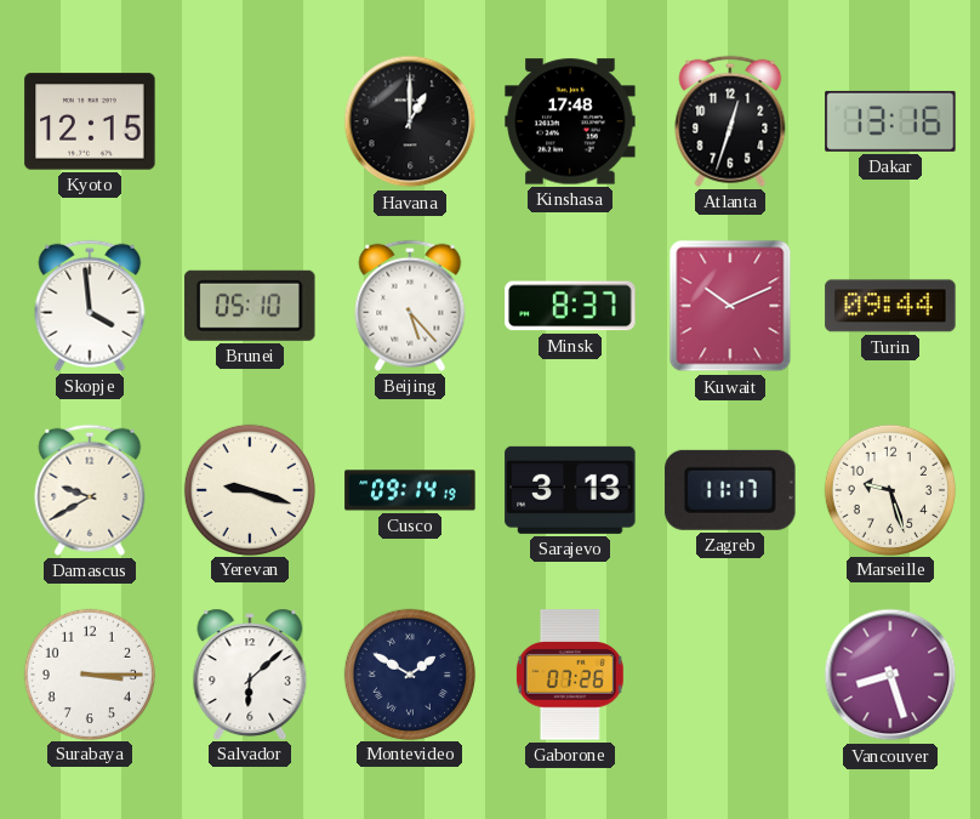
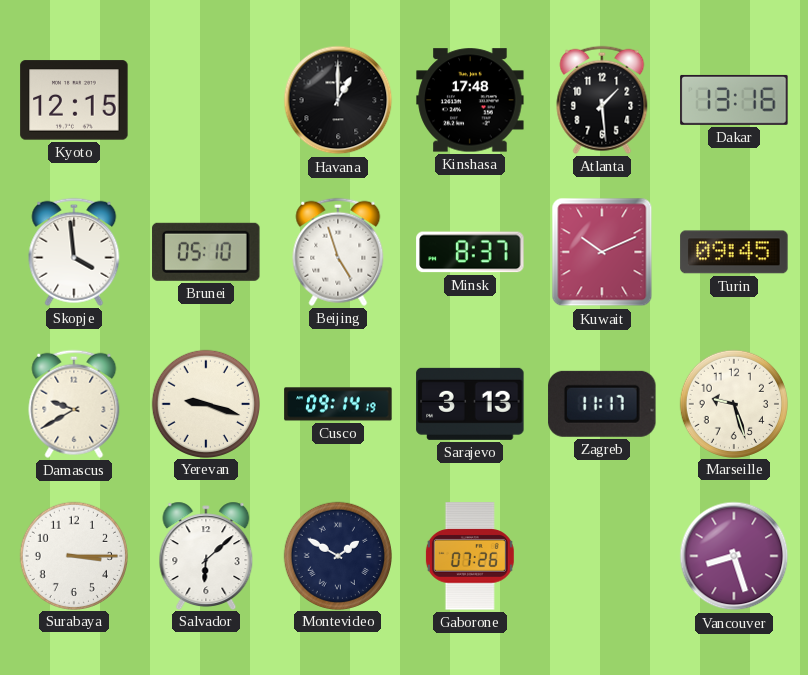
Atlanta: 12:33 -> 1:29 (602, 100)
Beijing: 5:23 -> 4:57 (338, 252)
Turin: 09:44 -> 09:45 (734, 252)
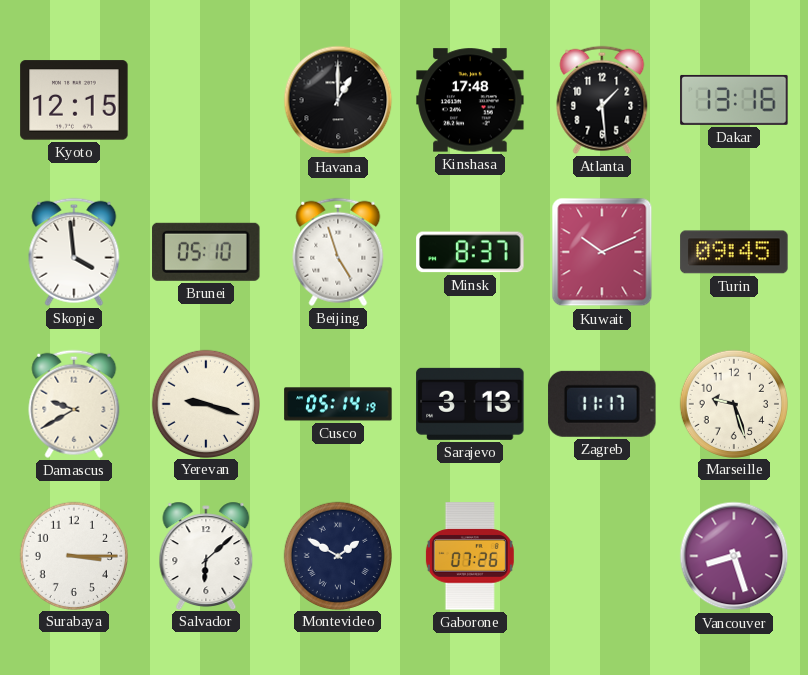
Cusco: 09:14 -> 05:14 (338, 404)
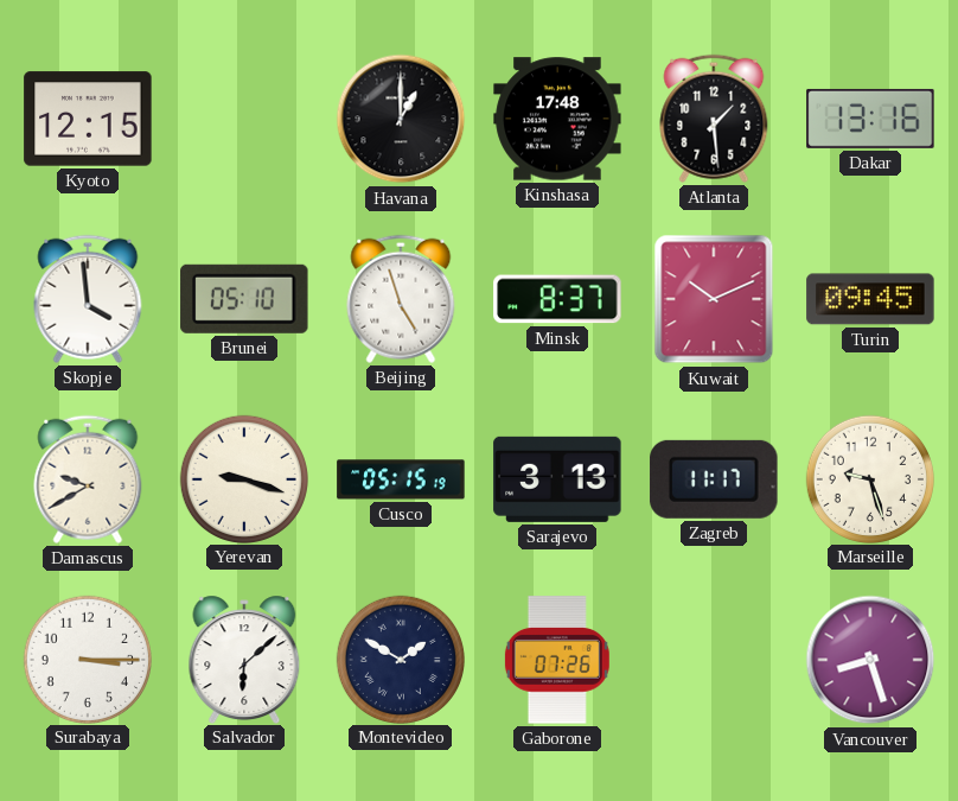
Cusco: 05:14 -> 05:15 (401, 479)
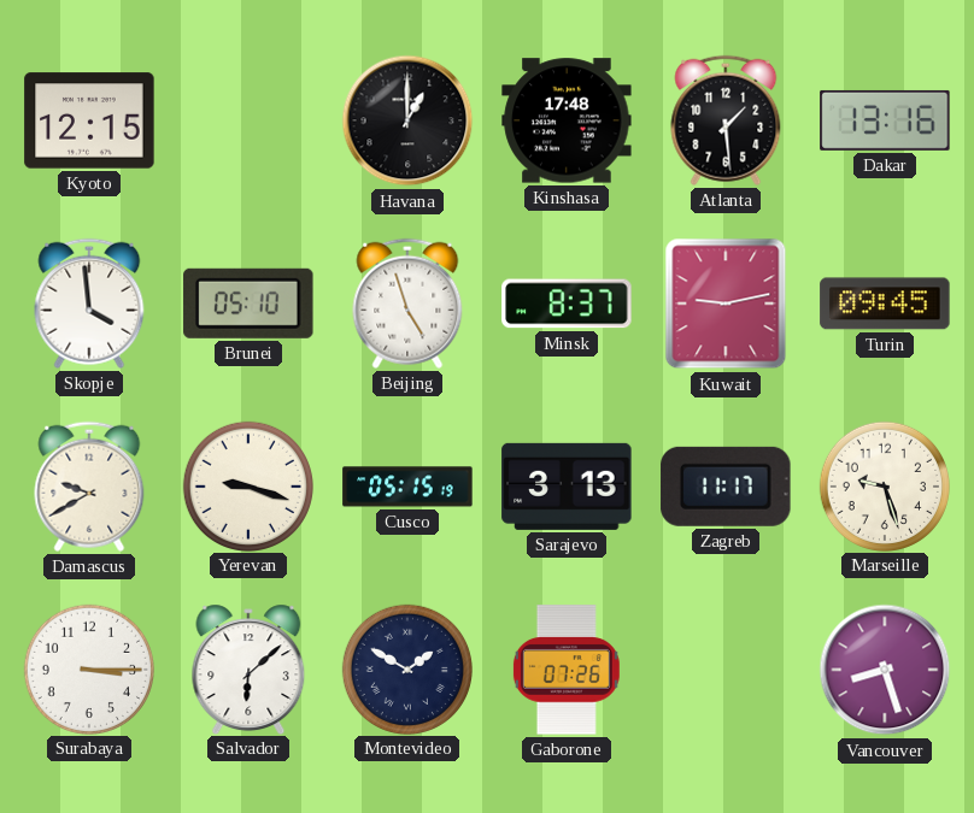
Kuwait: 10:11 -> 9:13 (726, 304)
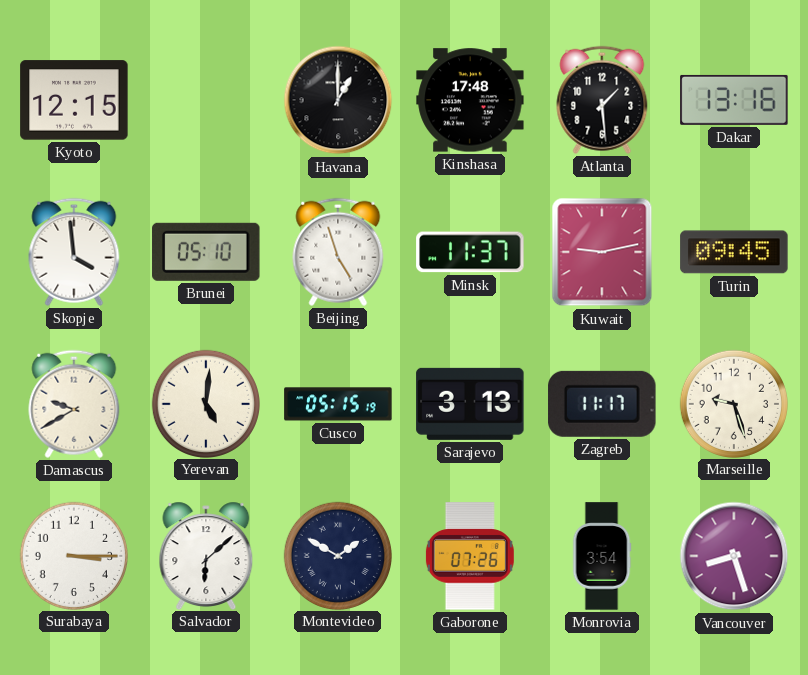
Minsk: 8:37 -> 11:37 (470, 252)
Yerevan: 9:18 -> 5:01 (205, 403)
Monrovia: none -> 3:54 (602, 556)
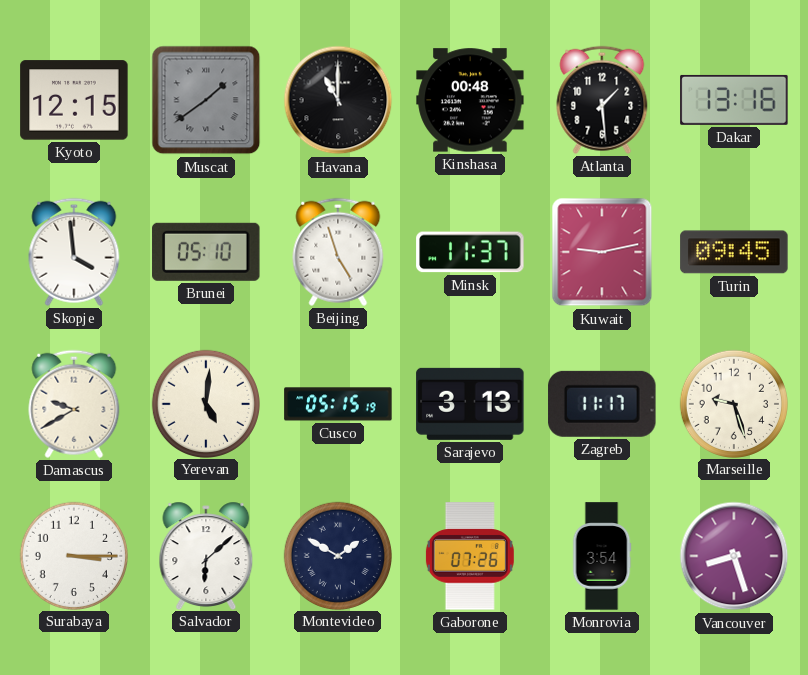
Muscat: none -> 1:39 (206, 100)
Havana: 1:00 -> 11:00 (338, 100)
Kinshasa: 17:48 -> 00:48 (470, 100)
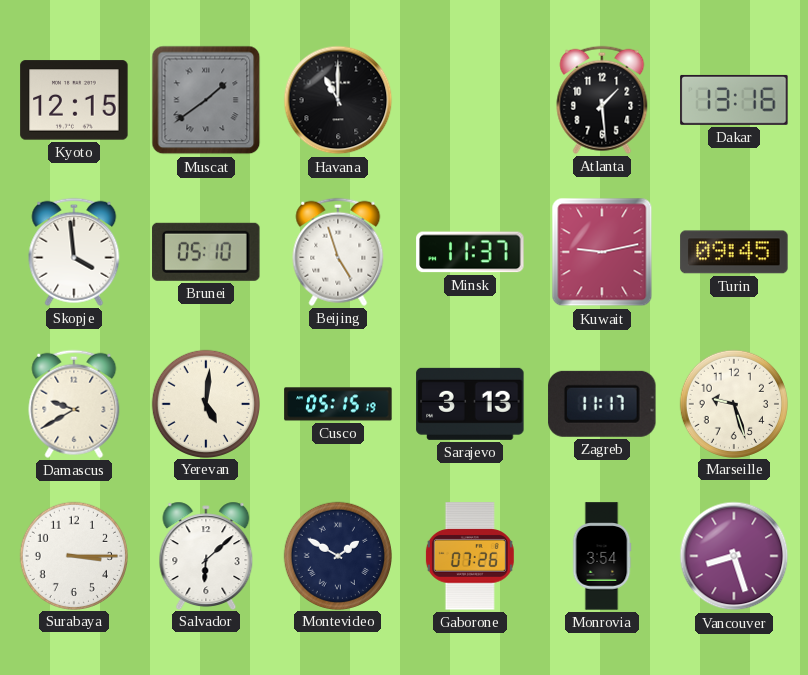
Kinshasa: 00:48 -> none (470, 100)
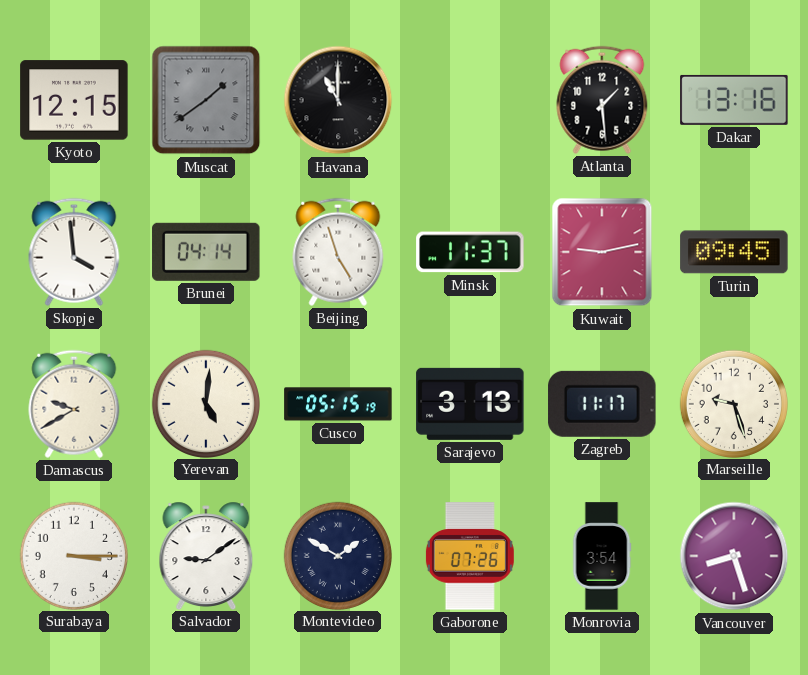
Brunei: 05:10 -> 04:14 (206, 252)
Salvador: 6:08 -> 9:09 (206, 555)
